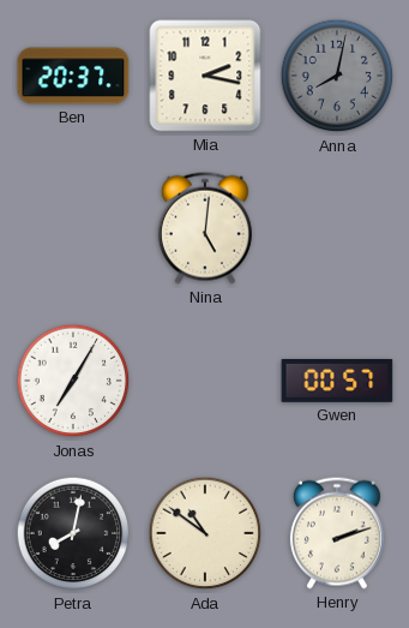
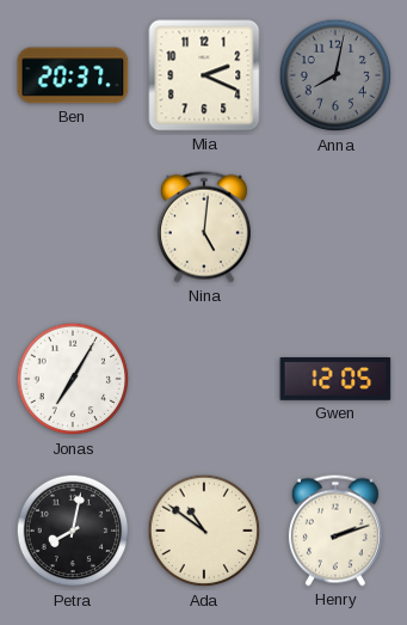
Mia: 2:17 -> 2:19 (204, 75)
Gwen: 00:57 -> 12:05 (335, 380)
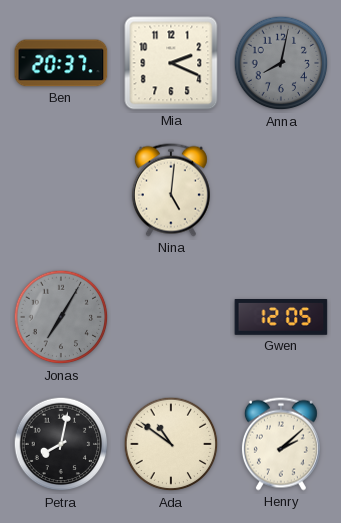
Jonas dial: white -> grey (61, 317)
Henry: 2:12 -> 2:08 (281, 444)
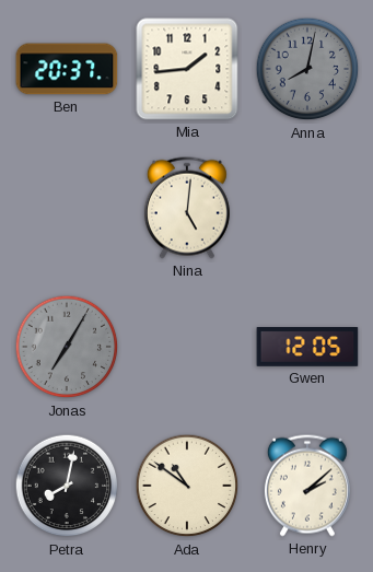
Mia: 2:19 -> 1:44 (187, 69)
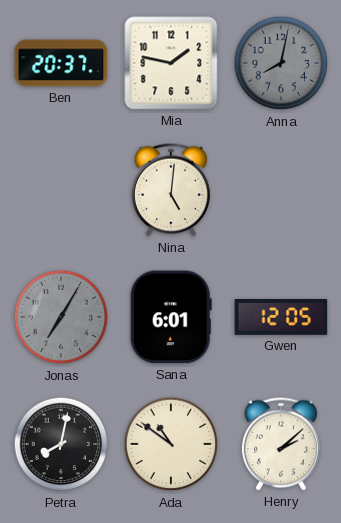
Mia: 1:44 -> 1:47 (171, 63)
Sana: none -> 6:01 (171, 317)
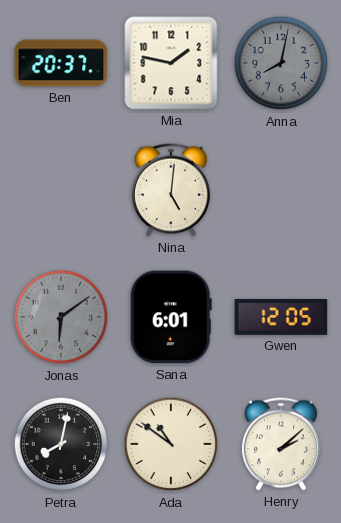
Jonas: 7:05 -> 6:09 (61, 317)
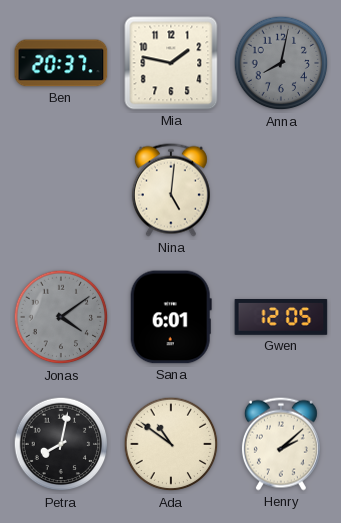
Jonas: 6:09 -> 4:09 (61, 317)
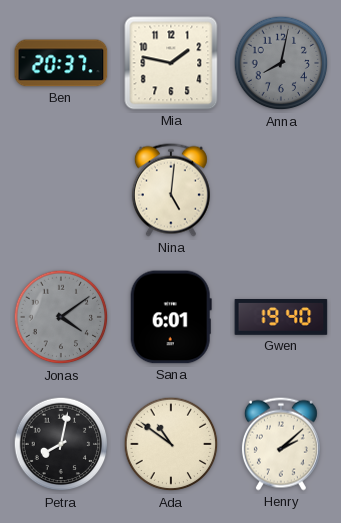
Gwen: 12:05 -> 19:40 (281, 318)
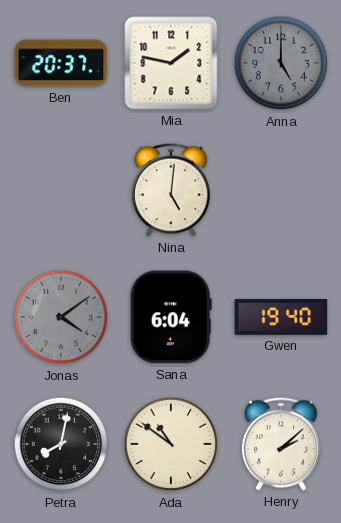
Anna: 8:02 -> 5:00 (281, 63)
Sana: 6:01 -> 6:04 (171, 317)
